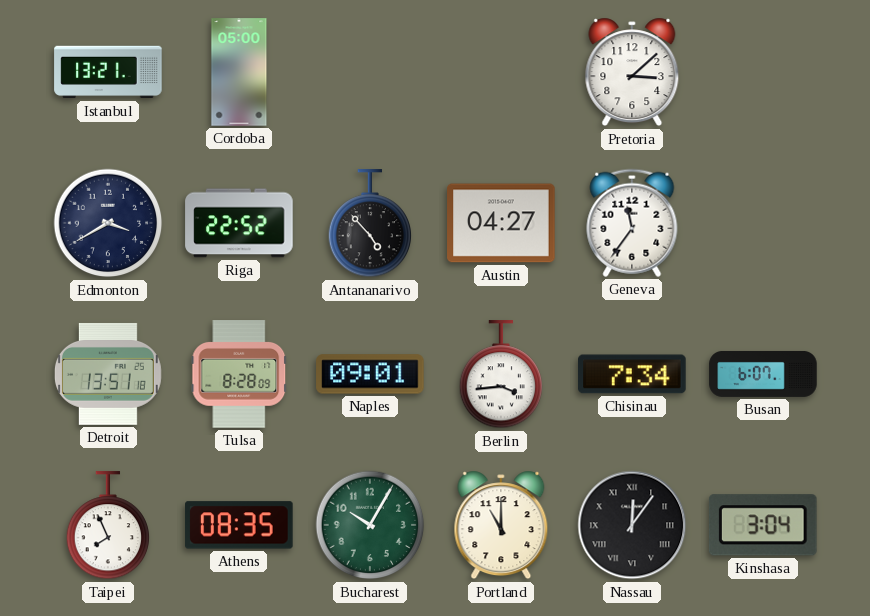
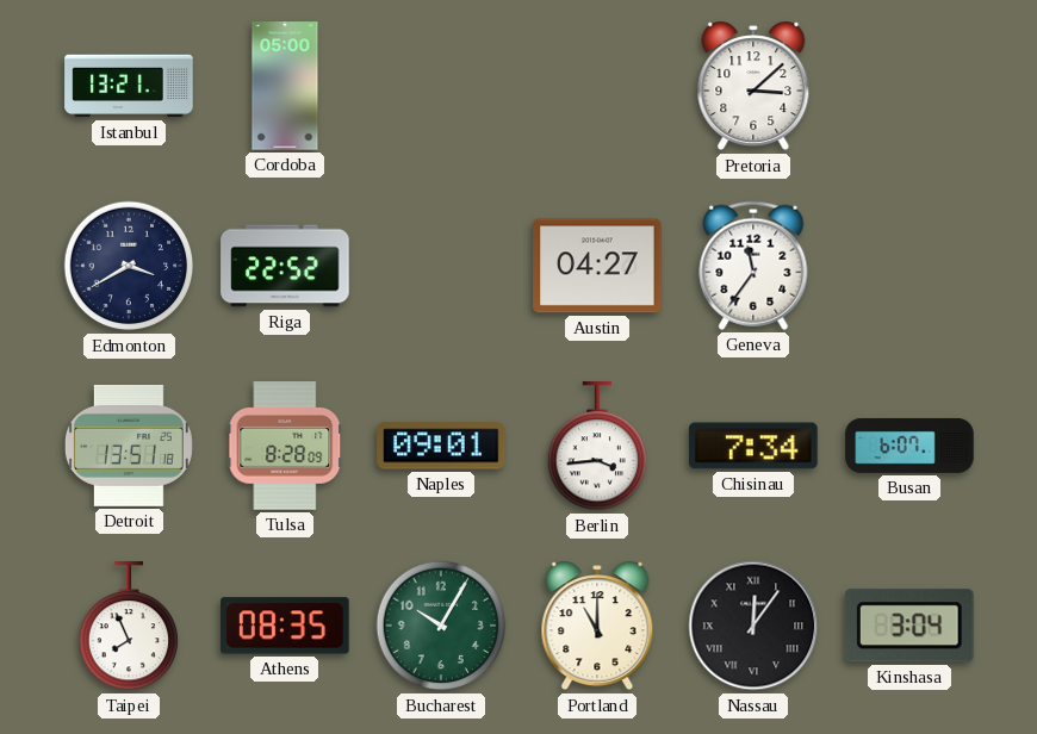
Antananarivo: 4:53 -> none (370, 224)
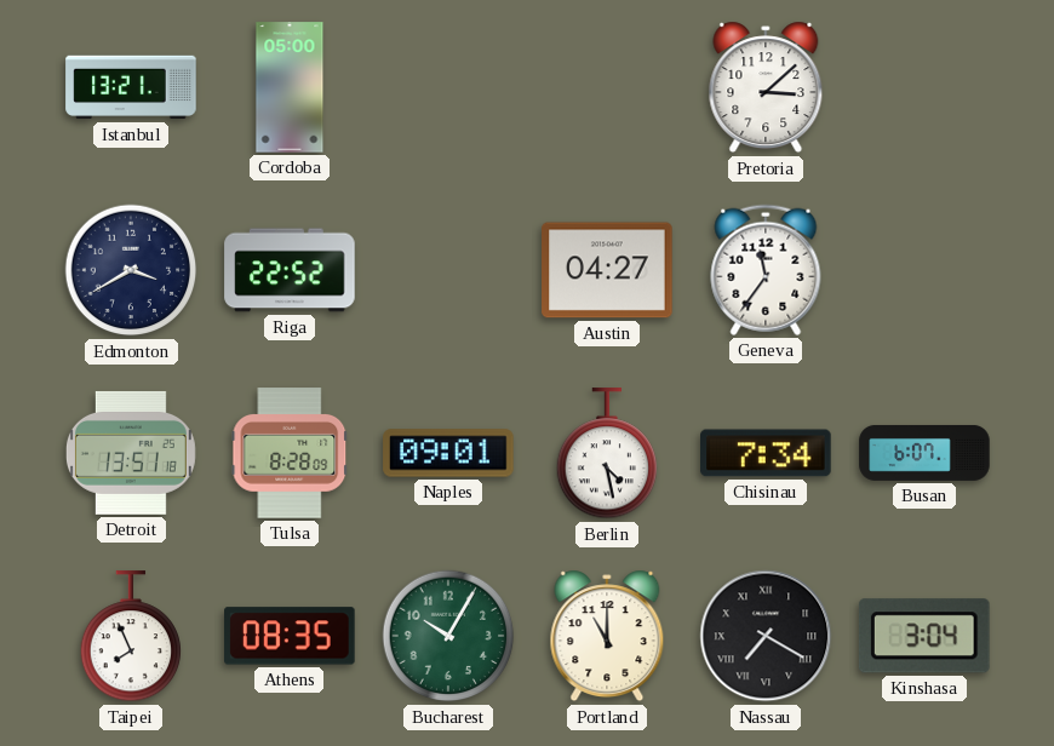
Berlin: 3:44 -> 4:28 (607, 454)
Nassau: 12:06 -> 7:20 (766, 636)
